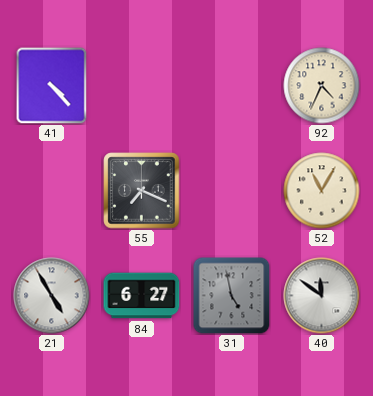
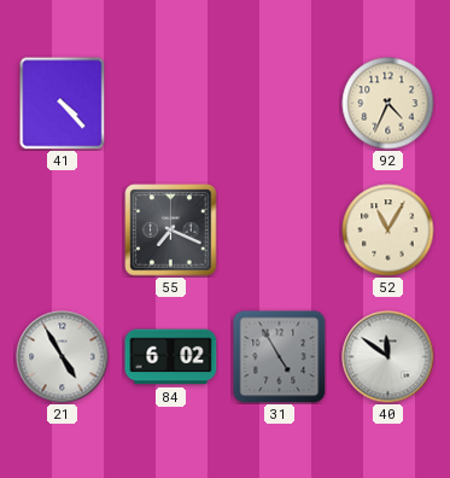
84: 6:27 -> 6:02 (171, 357)
31: 4:58 -> 4:55 (280, 357)
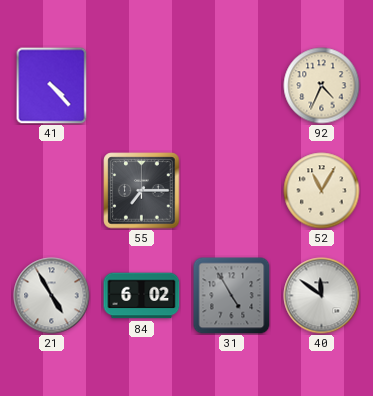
55: 7:19 -> 7:15 (142, 191)
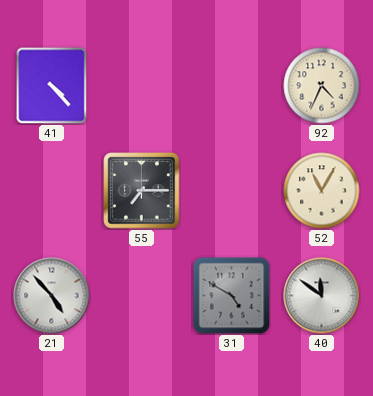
21: 4:55 -> 4:53 (52, 296)
84: 6:02 -> none (142, 296)
31: 4:55 -> 4:50 (232, 296)
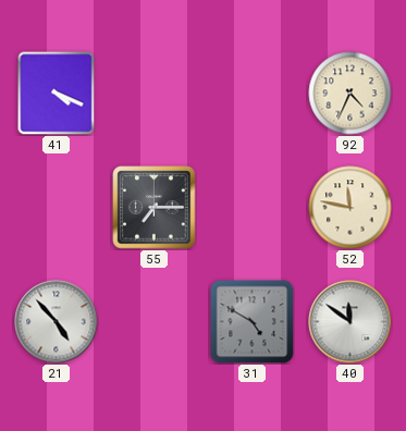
41: 4:23 -> 4:19 (57, 93)
52: 11:05 -> 11:47 (350, 208)
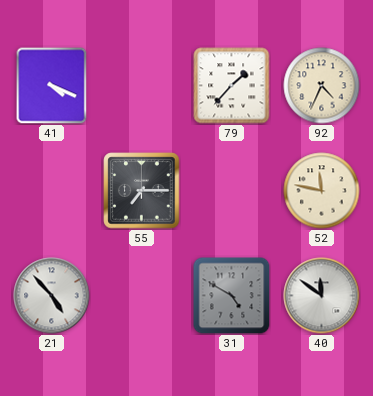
79: none -> 1:37 (232, 86)
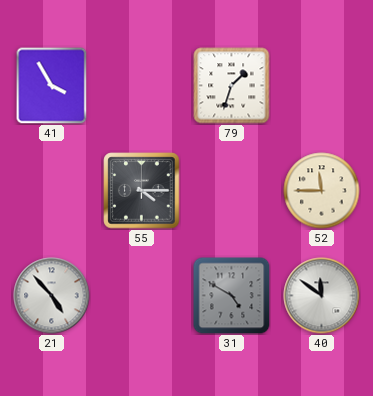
41: 4:19 -> 3:55 (52, 85)
79: 1:37 -> 1:33 (232, 86)
92: 4:34 -> none (322, 86)
55: 7:15 -> 4:15 (142, 191)
52: 11:47 -> 11:45 (322, 191)
